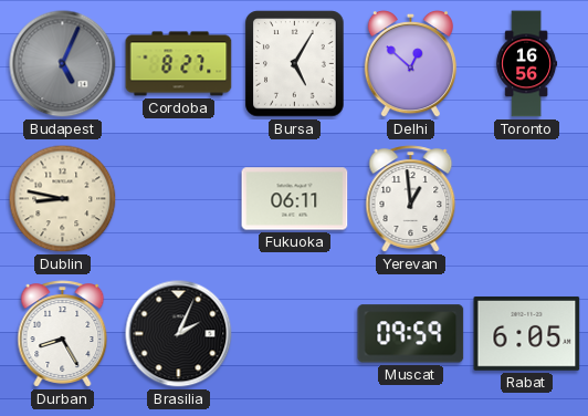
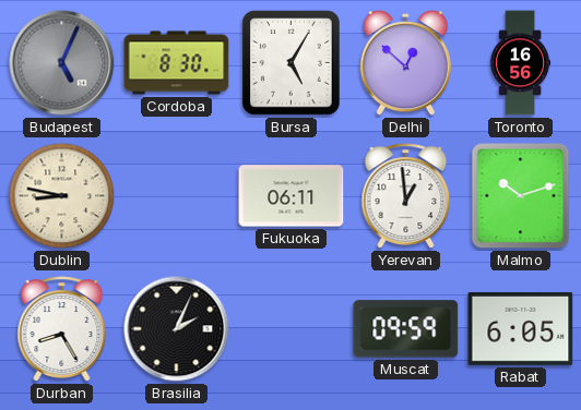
Cordoba: 8:27 -> 8:30 (177, 63)
Malmo: none -> 10:12 (521, 196)
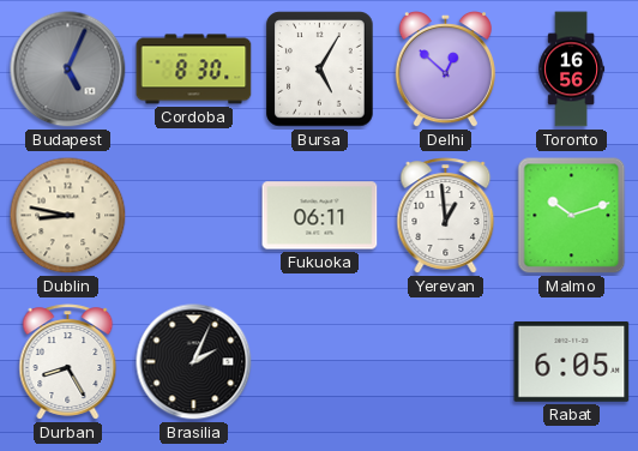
Muscat: 09:59 -> none (406, 329)
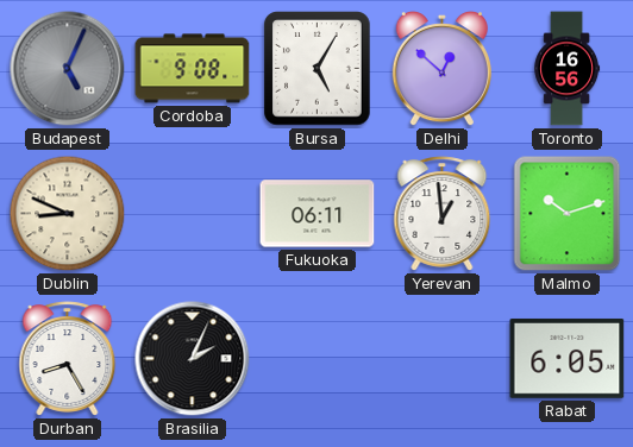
Cordoba: 8:30 -> 9:08 (193, 69)
Dublin: 8:47 -> 8:49 (68, 214)
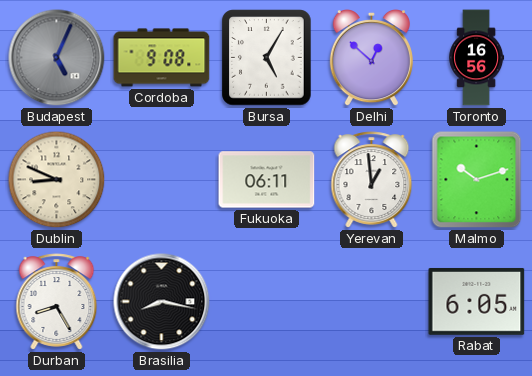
Brasilia: 2:04 -> 8:17 (162, 302)
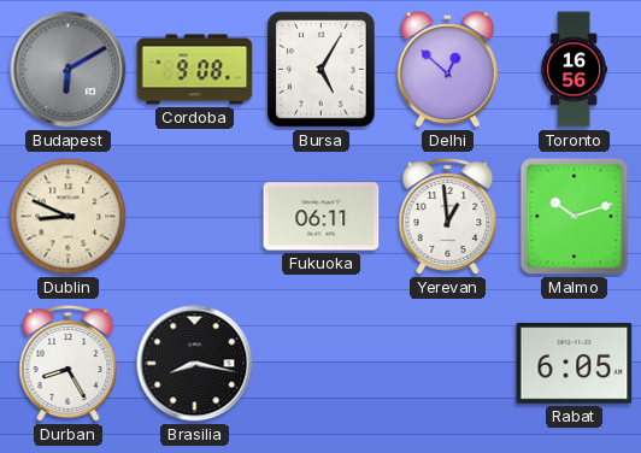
Budapest: 5:04 -> 6:10 (69, 70)
